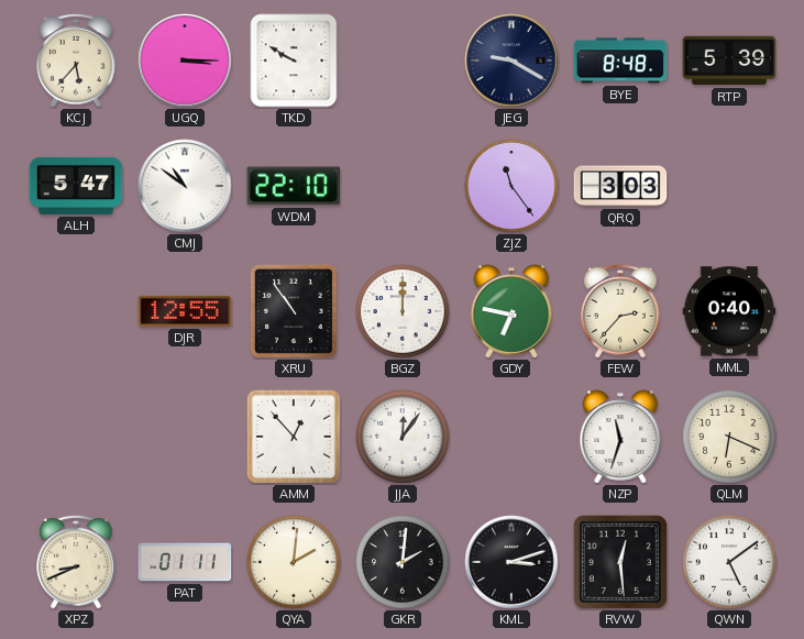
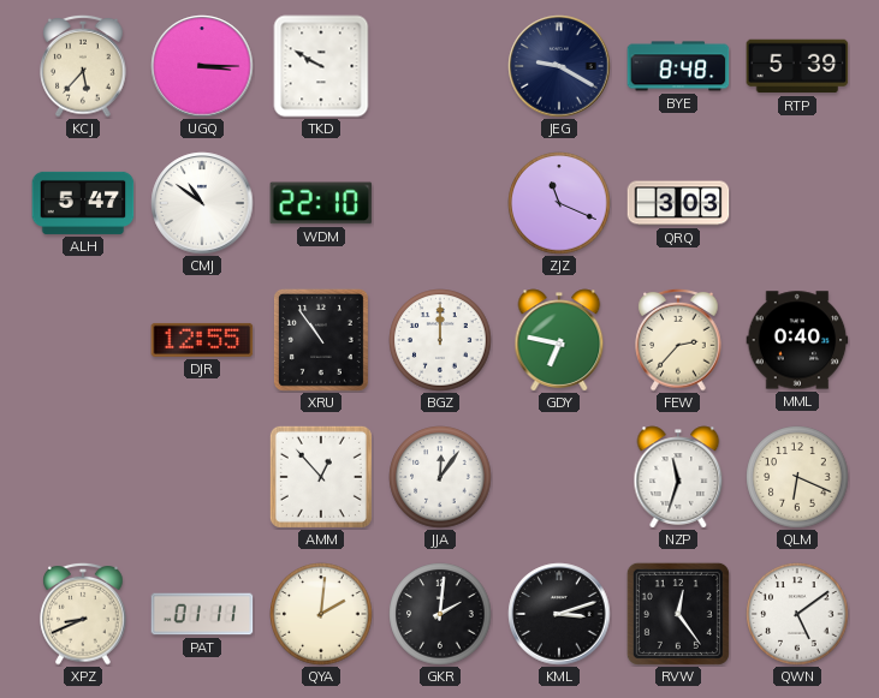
ZJZ: 11:24 -> 11:19 (559, 203)
RVW: 12:29 -> 12:24 (678, 614)
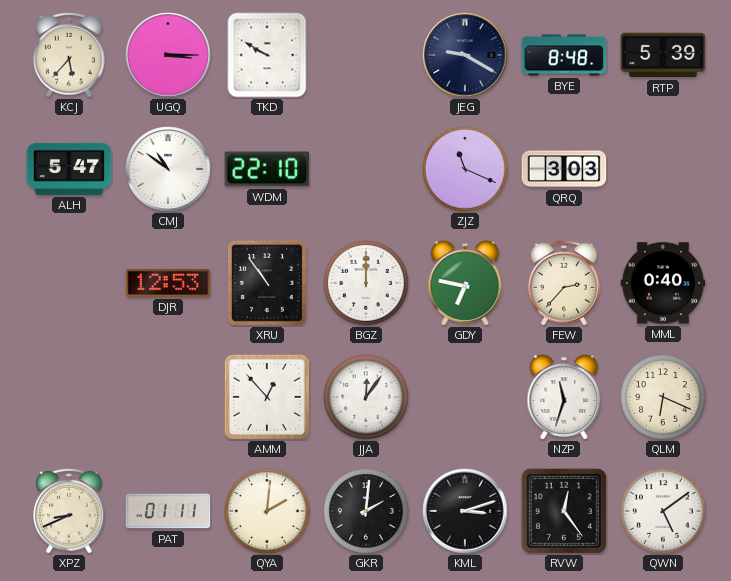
DJR: 12:55 -> 12:53 (168, 283)
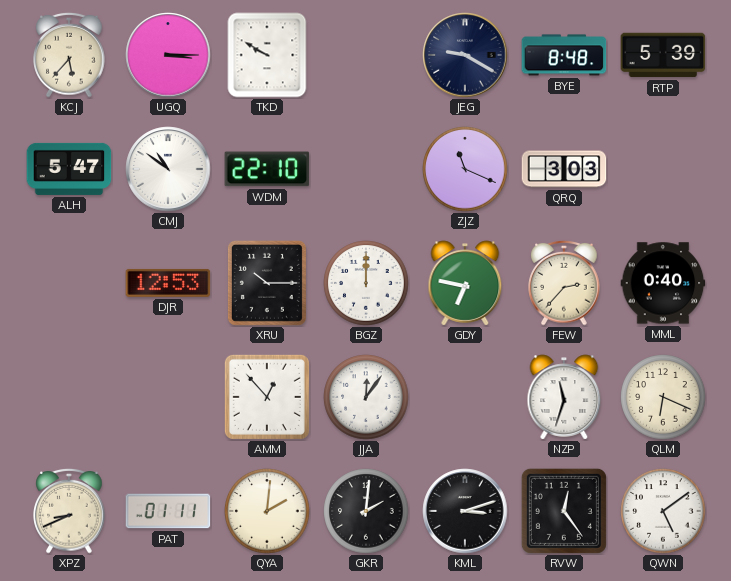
XRU: 10:54 -> 10:15 (267, 283)
